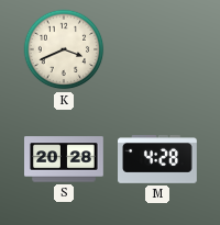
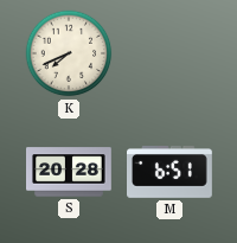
K: 3:41 -> 7:41 (69, 53)
M: 4:28 -> 6:51 (171, 173)
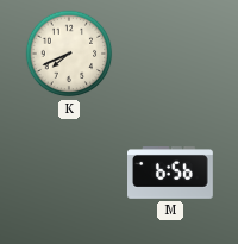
S: 20:28 -> none (70, 172)
M: 6:51 -> 6:56 (171, 174)
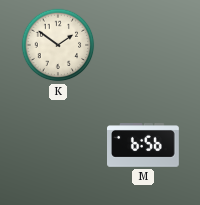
K: 7:41 -> 1:51 (58, 45)
